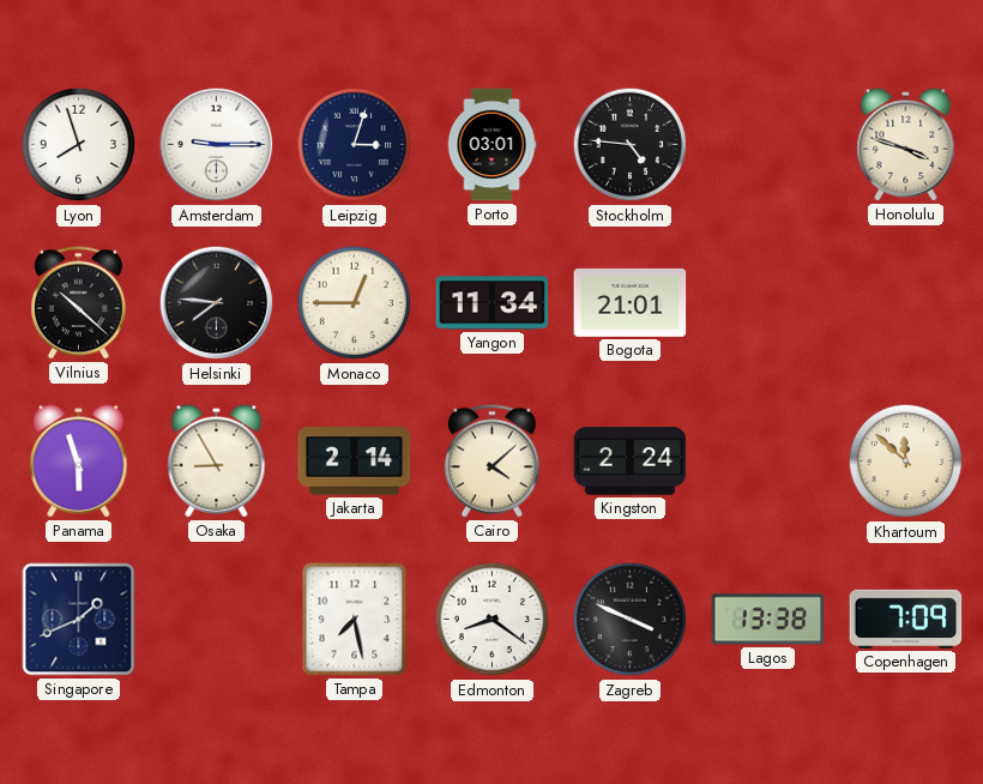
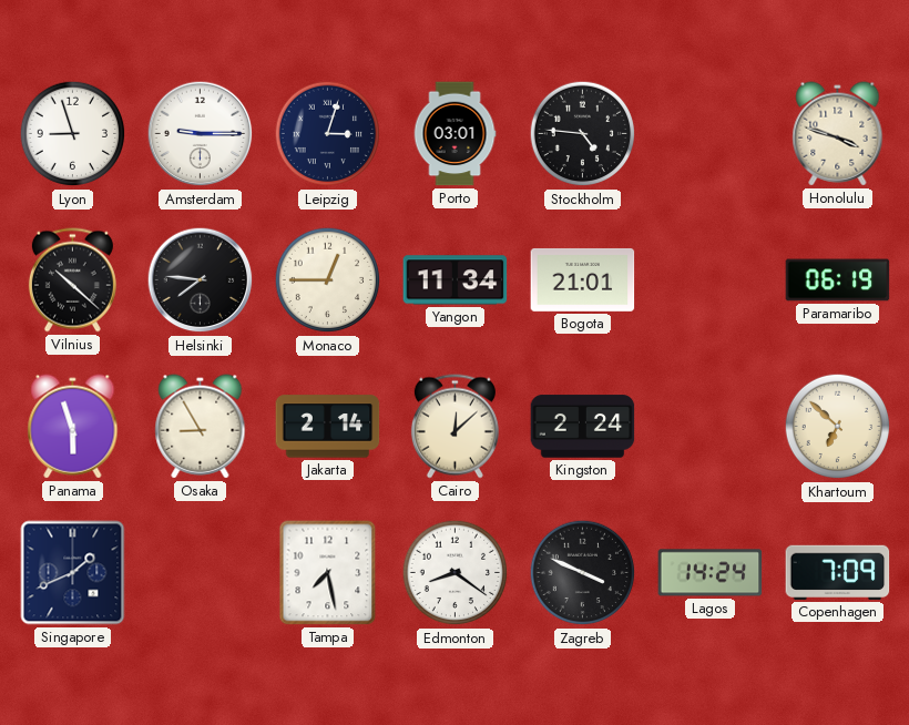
Lyon: 7:57 -> 8:57 (73, 134)
Paramaribo: none -> 06:19 (838, 280)
Cairo: 4:08 -> 12:08 (455, 427)
Khartoum: 11:52 -> 6:52 (838, 427)
Lagos: 13:38 -> 14:24 (711, 573)
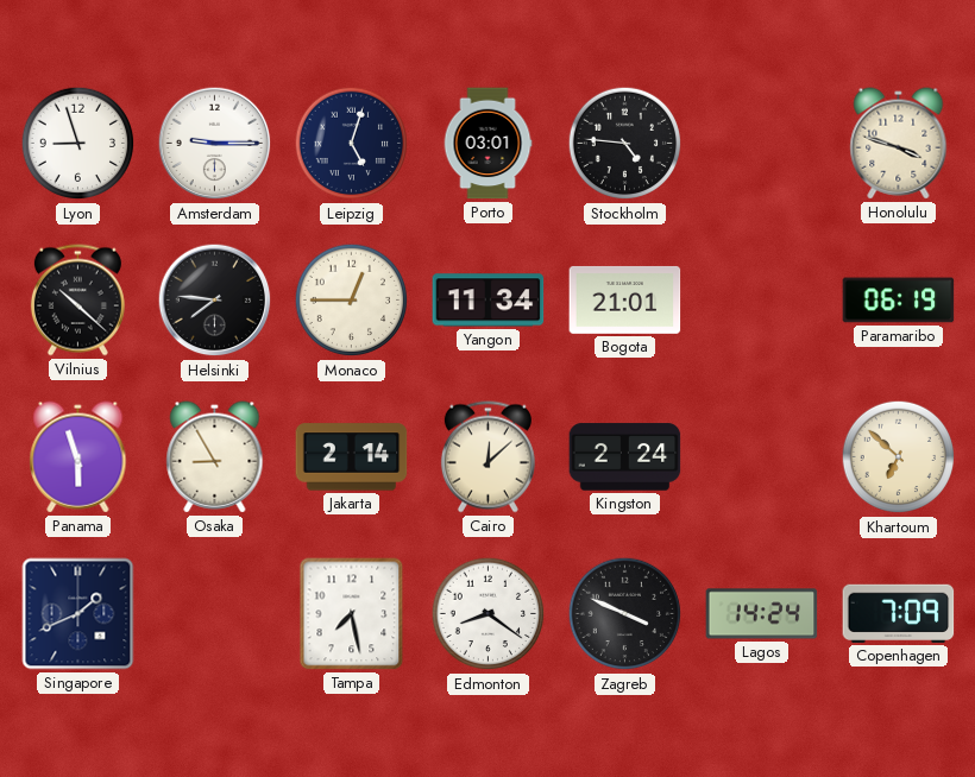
Leipzig: 3:03 -> 5:03 (352, 144)
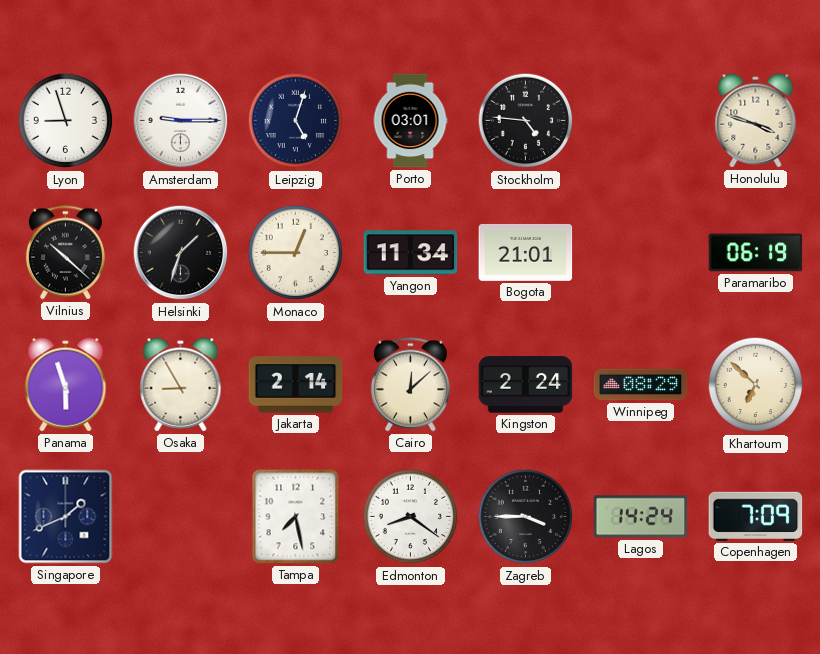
Helsinki: 7:46 -> 1:33 (181, 253)
Winnipeg: none -> 08:29 (641, 385)
Zagreb: 3:49 -> 3:45 (526, 517)
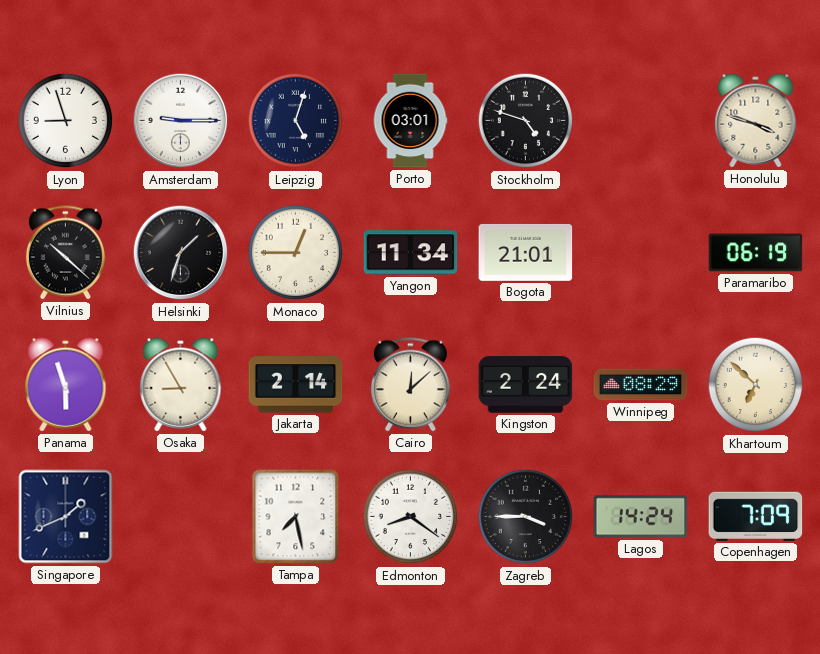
Stockholm: 4:46 -> 4:48 (526, 121)
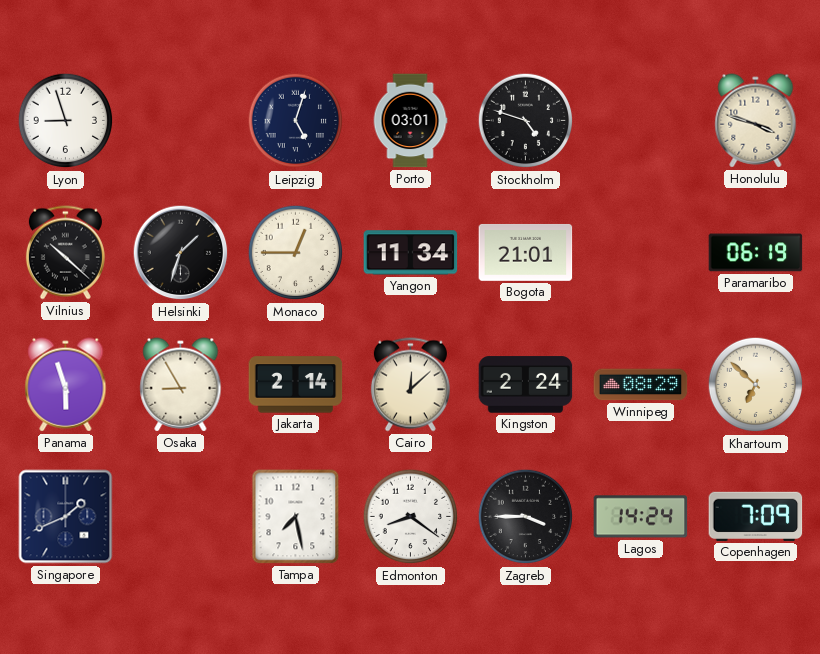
Amsterdam: 9:15 -> none (181, 121)
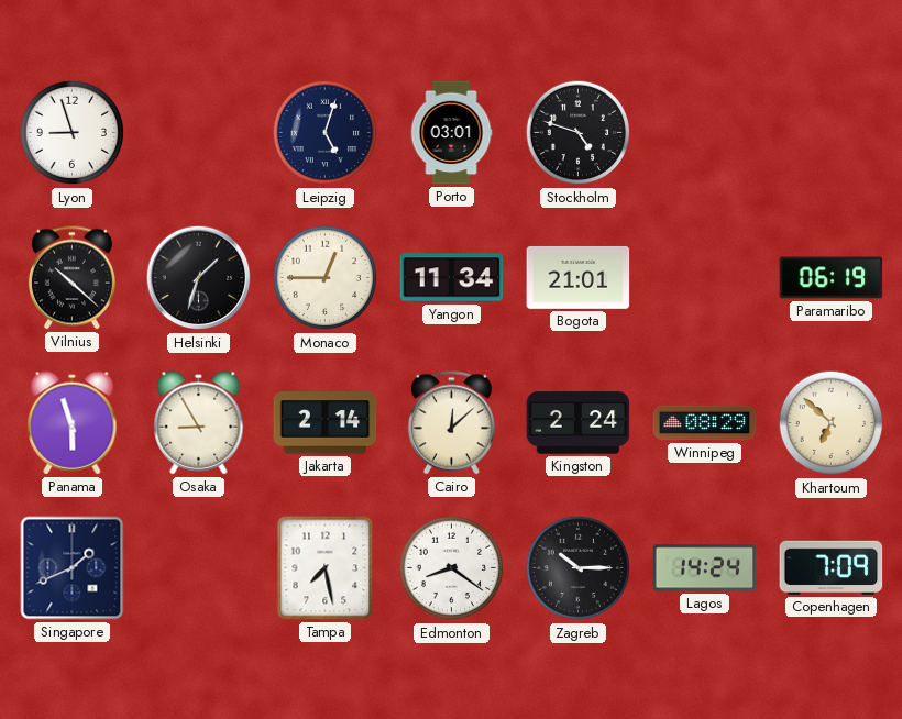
Honolulu: 3:48 -> none (756, 121)
Zagreb: 3:45 -> 10:15 (579, 568)
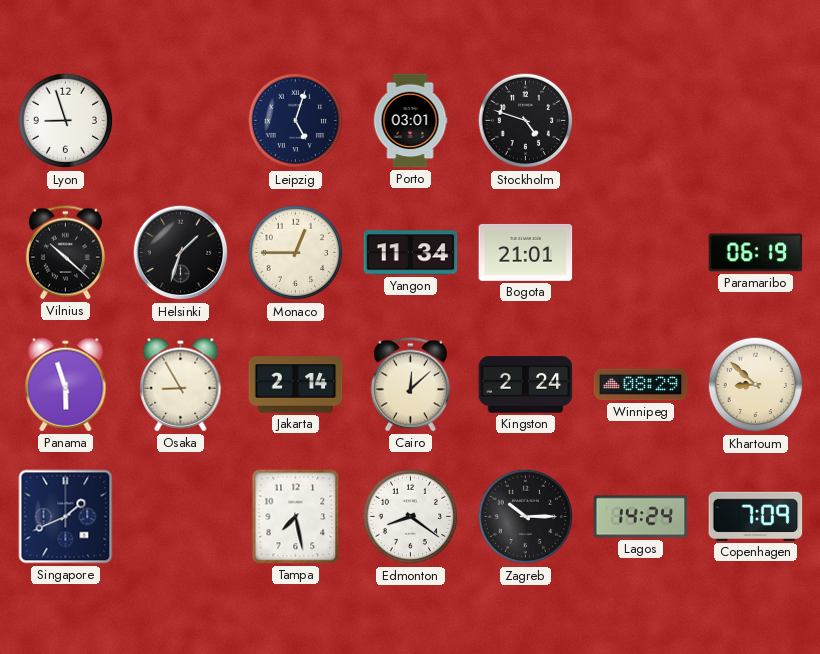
Khartoum: 6:52 -> 8:52 (756, 385)
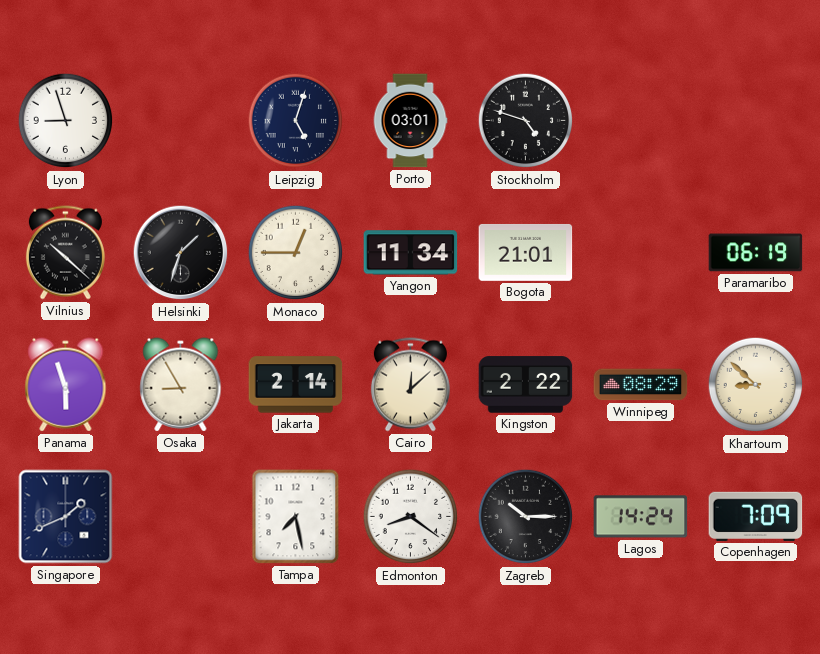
Kingston: 2:24 -> 2:22 (526, 385)
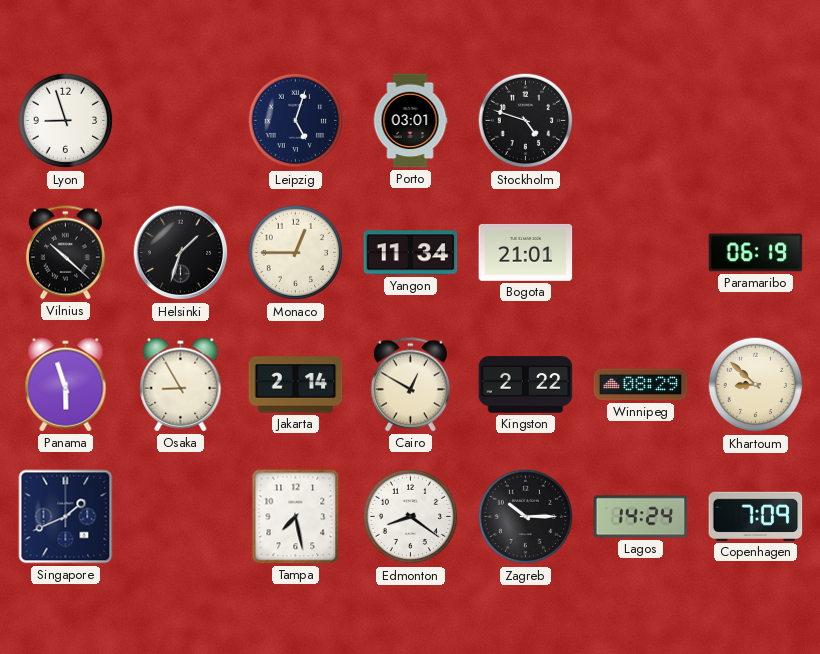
Cairo: 12:08 -> 12:50 (410, 385)
